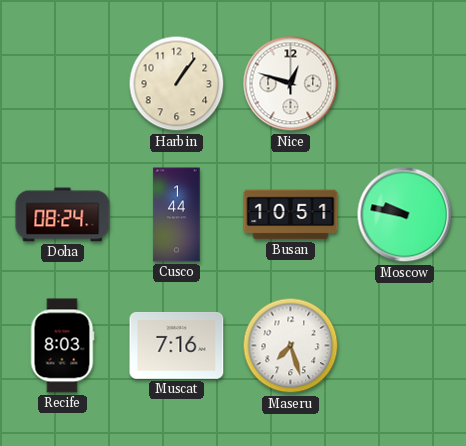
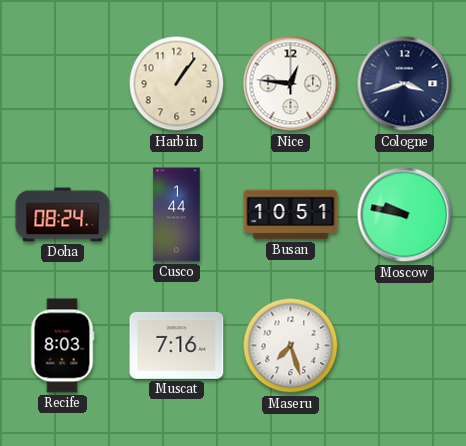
Nice: 12:48 -> 12:46 (291, 84)
Cologne: none -> 3:42 (405, 84)
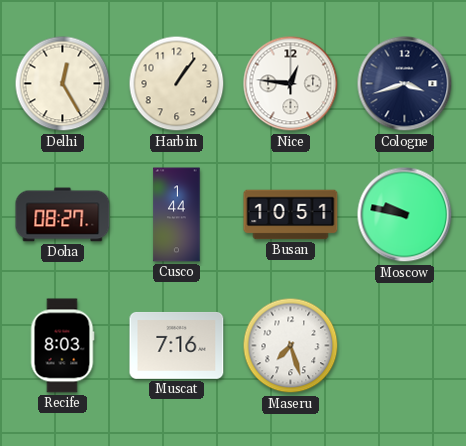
Delhi: none -> 12:25 (63, 84)
Doha: 08:24 -> 08:27 (63, 215)
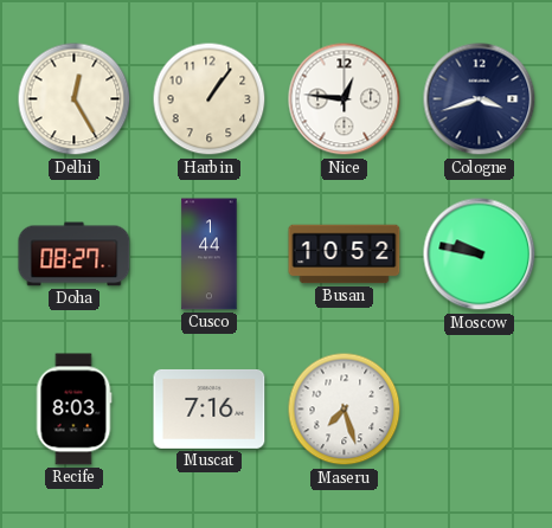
Busan: 10:51 -> 10:52 (345, 255)
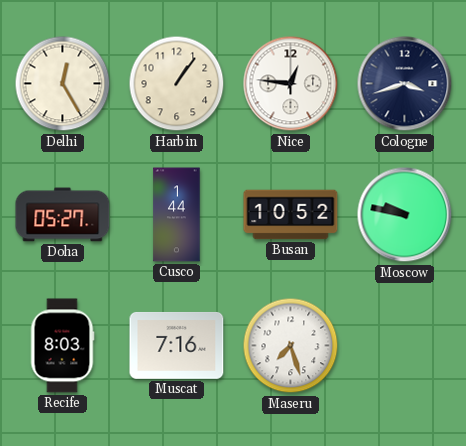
Doha: 08:27 -> 05:27 (63, 215)
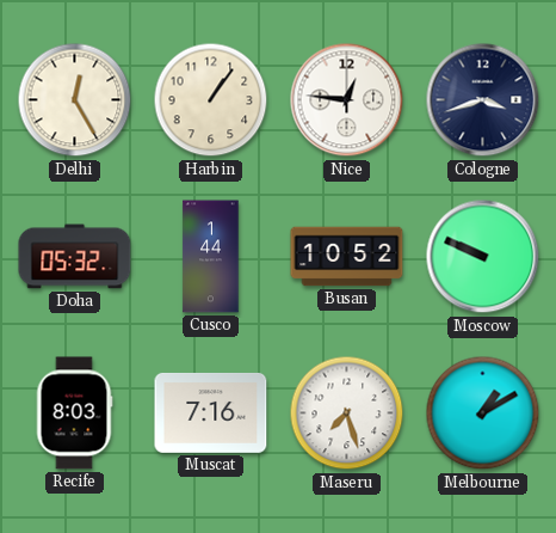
Doha: 05:27 -> 05:32 (75, 257)
Moscow: 9:47 -> 9:49 (483, 257)
Melbourne: none -> 1:10 (483, 413)
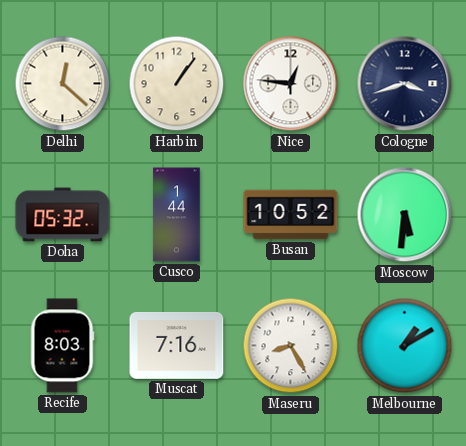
Delhi: 12:25 -> 12:22 (63, 84)
Moscow: 9:49 -> 5:31 (405, 215)
Maseru: 7:27 -> 8:25 (291, 346)
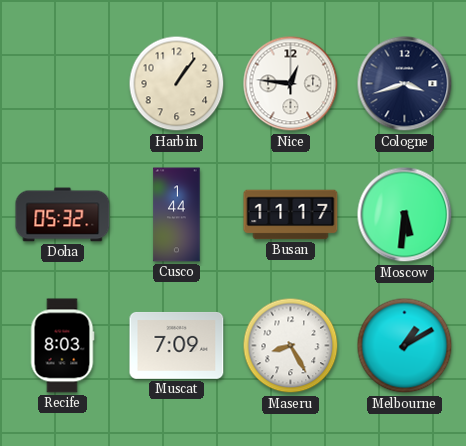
Delhi: 12:22 -> none (63, 84)
Busan: 10:52 -> 11:17 (291, 215)
Muscat: 7:16 -> 7:09 (177, 346)
